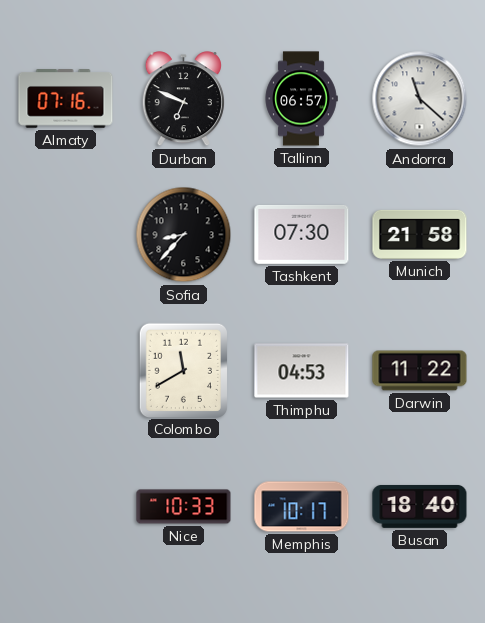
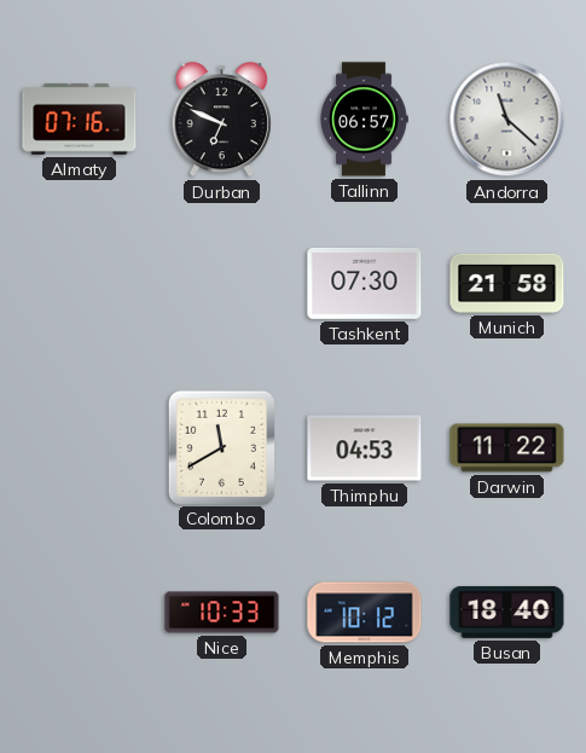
Sofia: 8:37 -> none (184, 235)
Memphis: 10:17 -> 10:12 (365, 613)
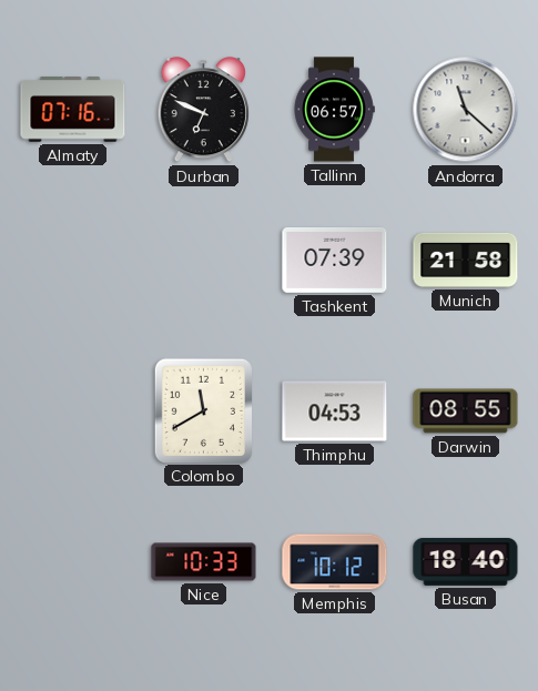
Tashkent: 07:30 -> 07:39 (335, 260)
Darwin: 11:22 -> 08:55 (466, 411)
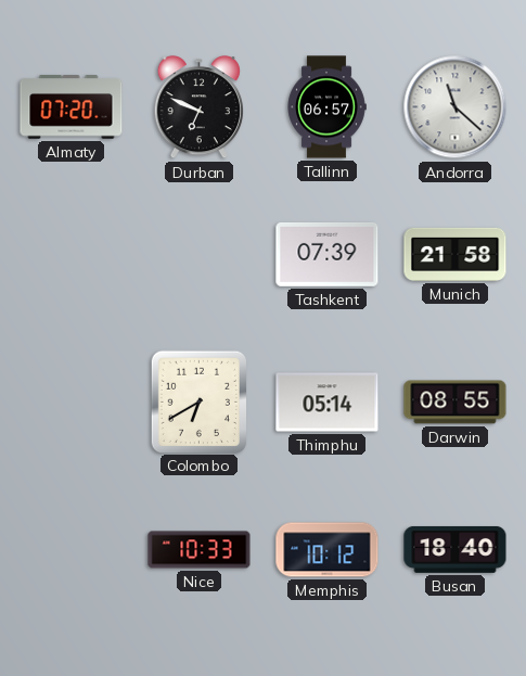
Almaty: 07:16 -> 07:20 (72, 107)
Colombo: 11:40 -> 6:40 (198, 401)
Thimphu: 04:53 -> 05:14 (328, 403)
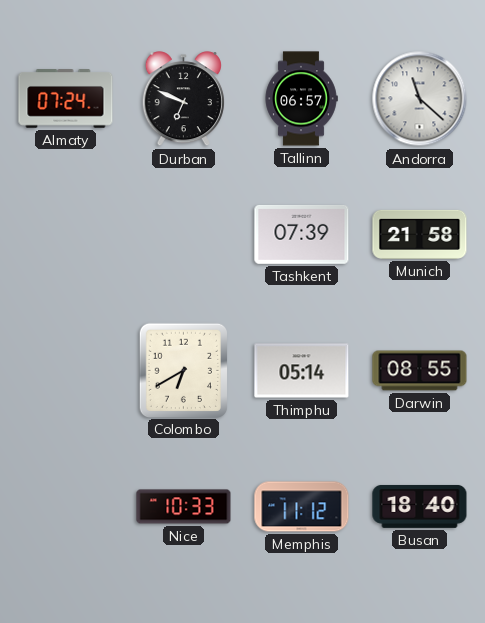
Almaty: 07:20 -> 07:24 (66, 99)
Memphis: 10:12 -> 11:12 (302, 507)
